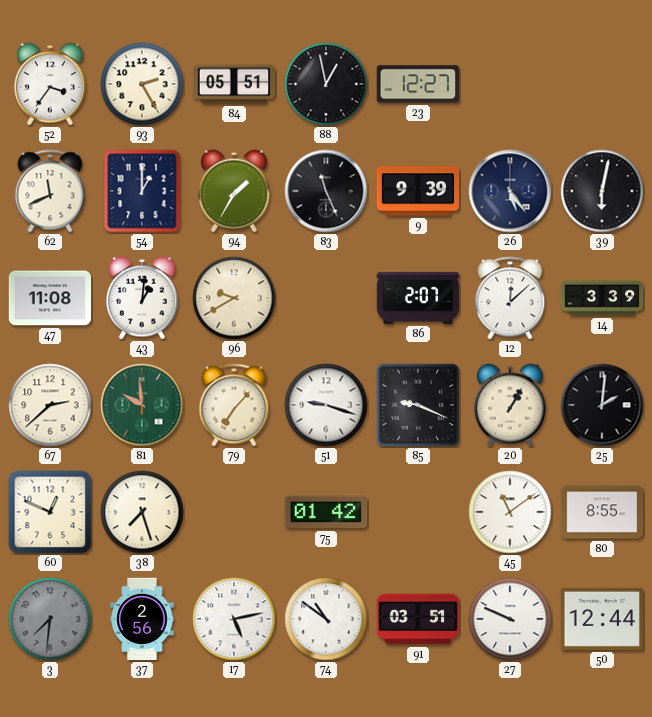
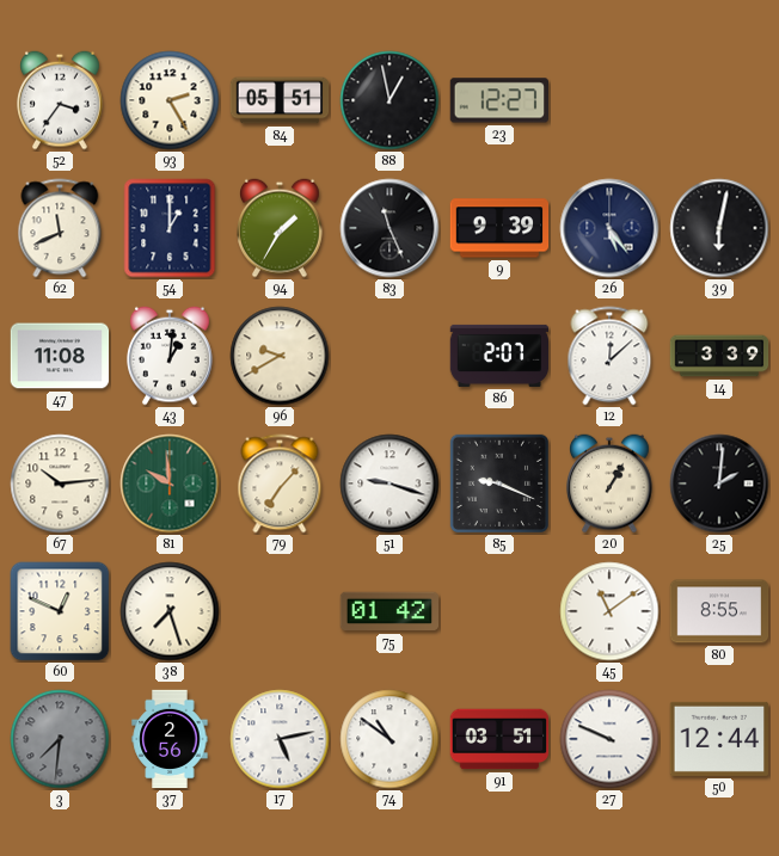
67: 2:38 -> 10:14 (60, 484)
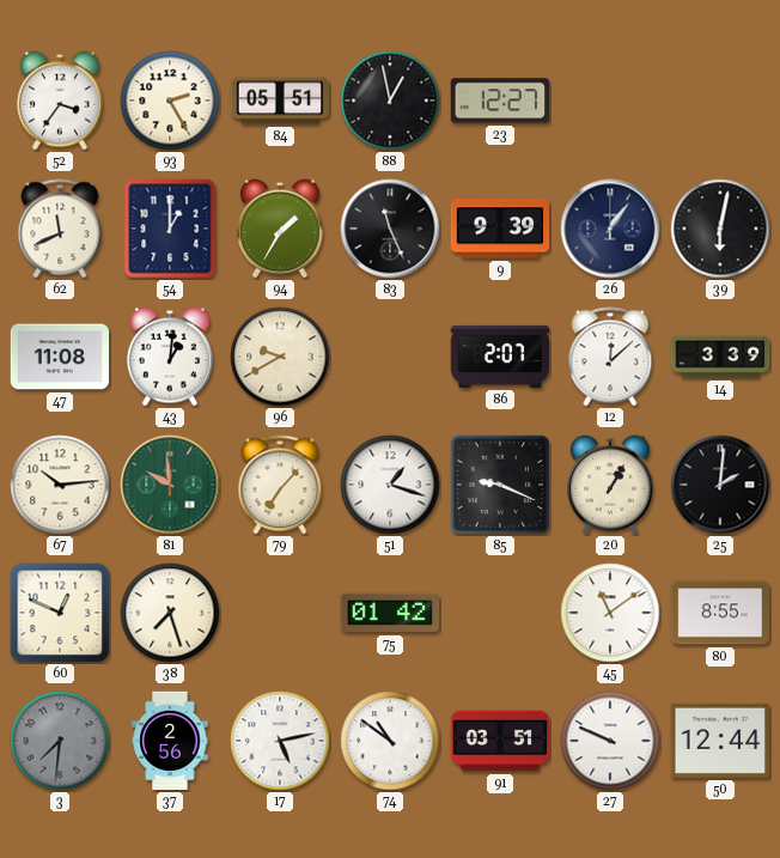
26: 5:24 -> 1:06 (610, 229)
51: 9:18 -> 1:18 (390, 485)
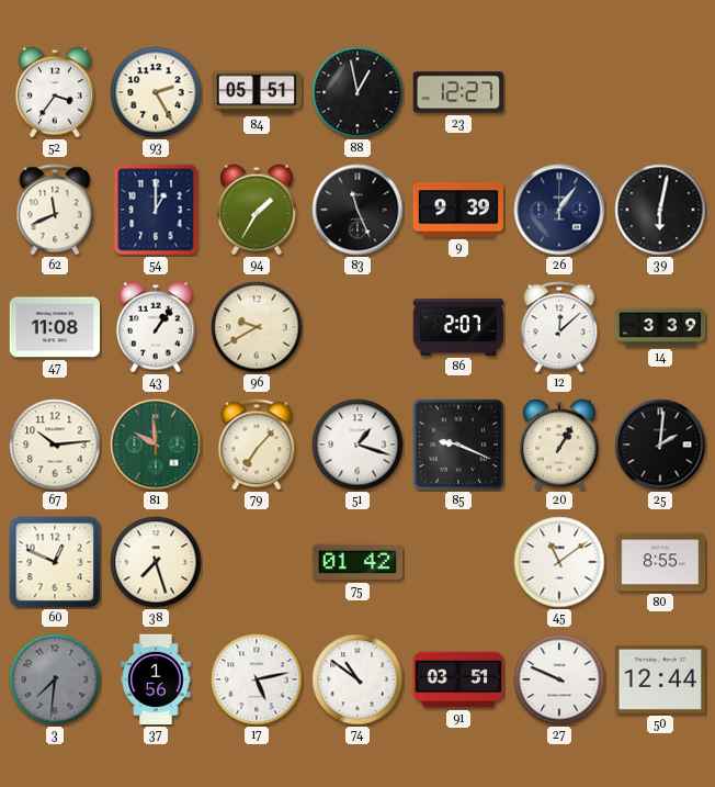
43: 1:01 -> 1:06 (157, 327)
37: 2:56 -> 1:56 (156, 679)
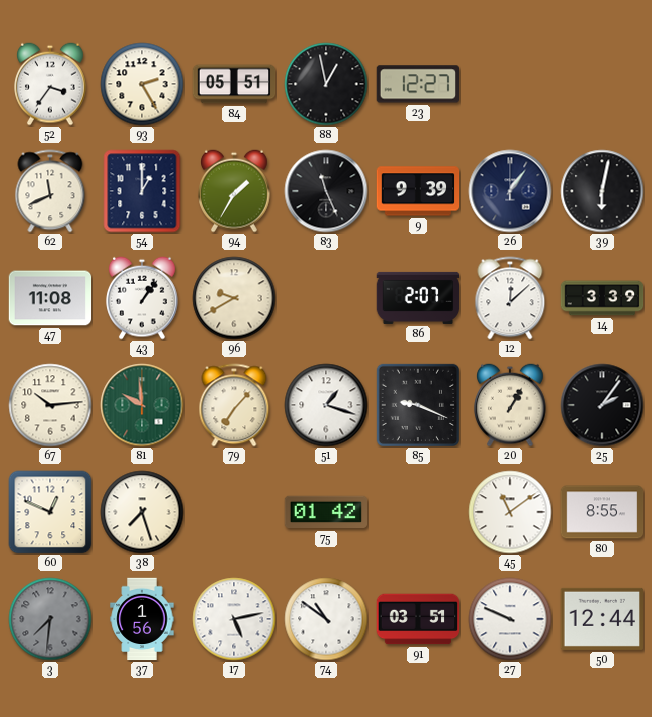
25: 2:01 -> 2:06 (602, 405)
